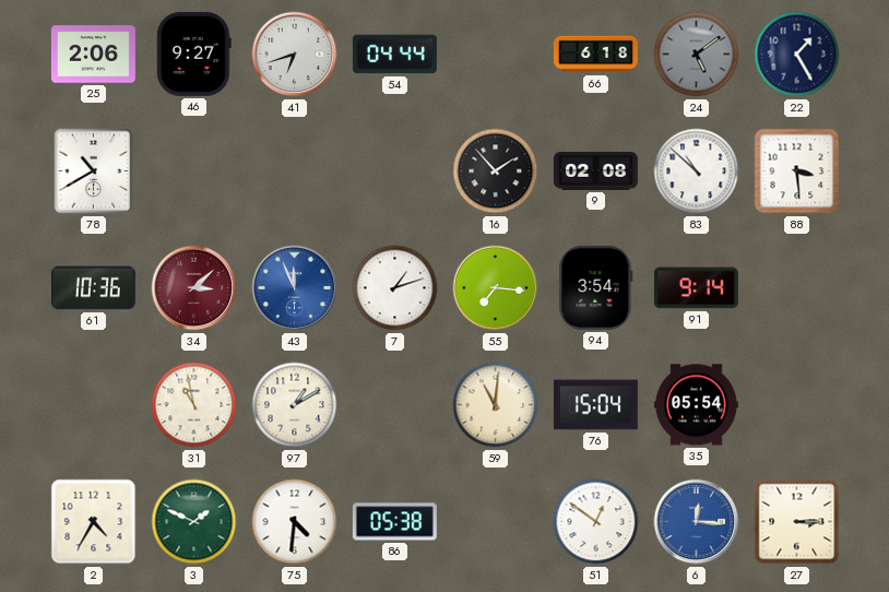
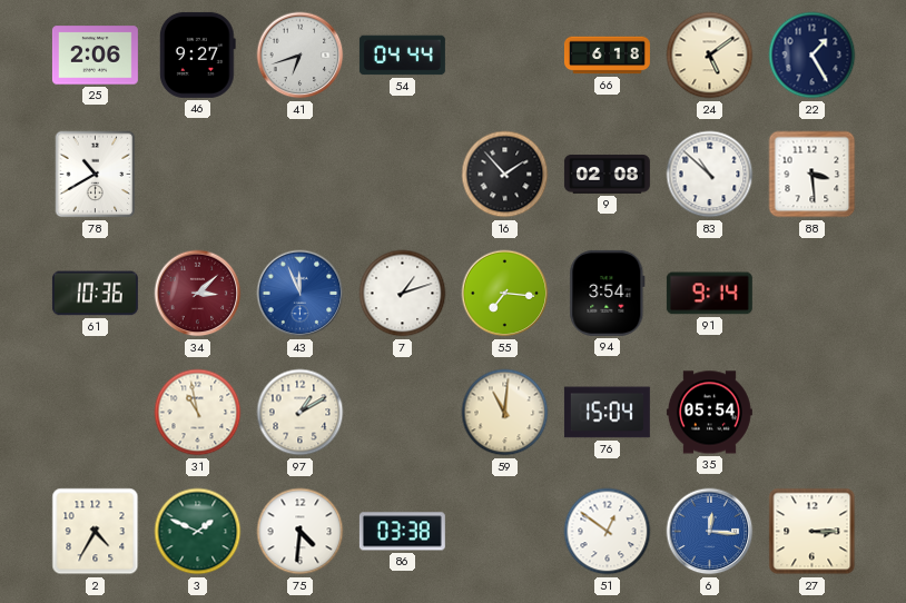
24 dial: grey -> cream (710, 56)
86: 05:38 -> 03:38 (402, 532)
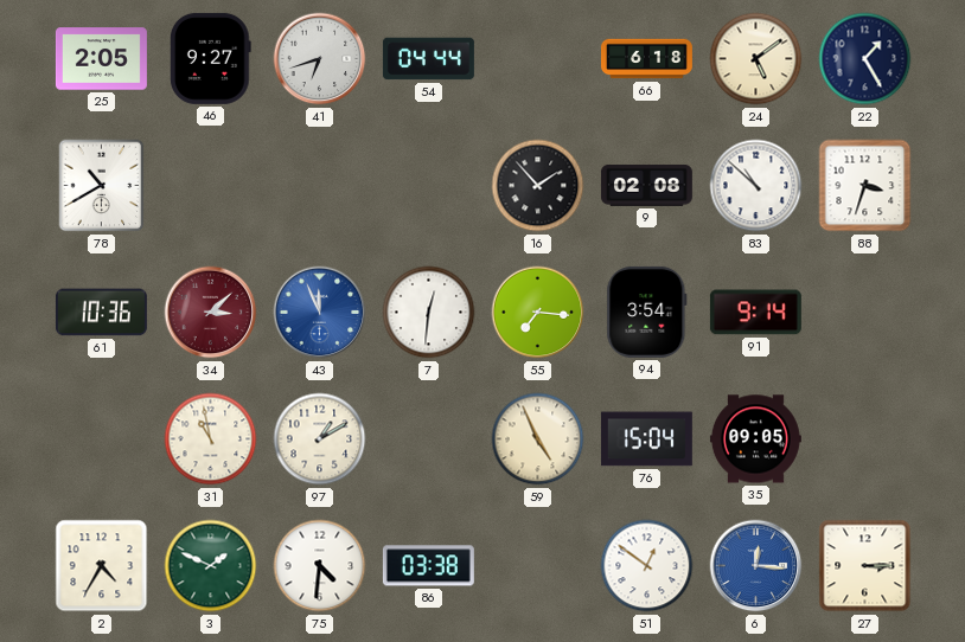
25: 2:06 -> 2:05 (101, 59)
88: 3:29 -> 3:33 (865, 186)
7: 1:12 -> 12:31 (429, 313)
59: 11:01 -> 4:56 (538, 439)
35: 05:54 -> 09:05 (755, 439)
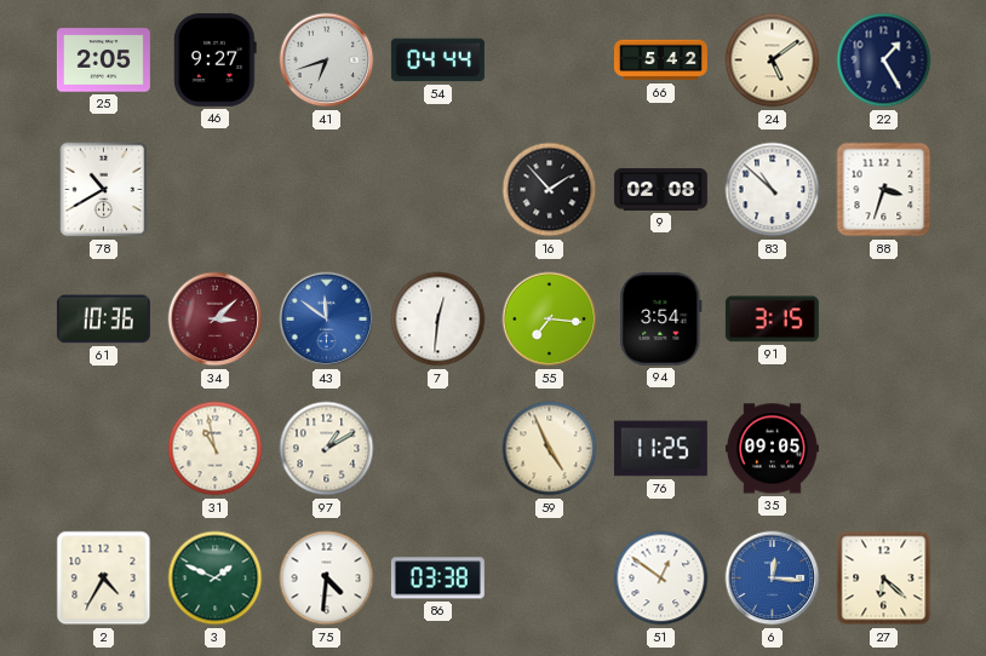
66: 6:18 -> 5:42 (660, 61)
43: 11:56 -> 11:51 (327, 320)
91: 9:14 -> 3:15 (772, 320)
76: 15:04 -> 11:25 (660, 449)
27: 3:15 -> 6:22 (884, 579)
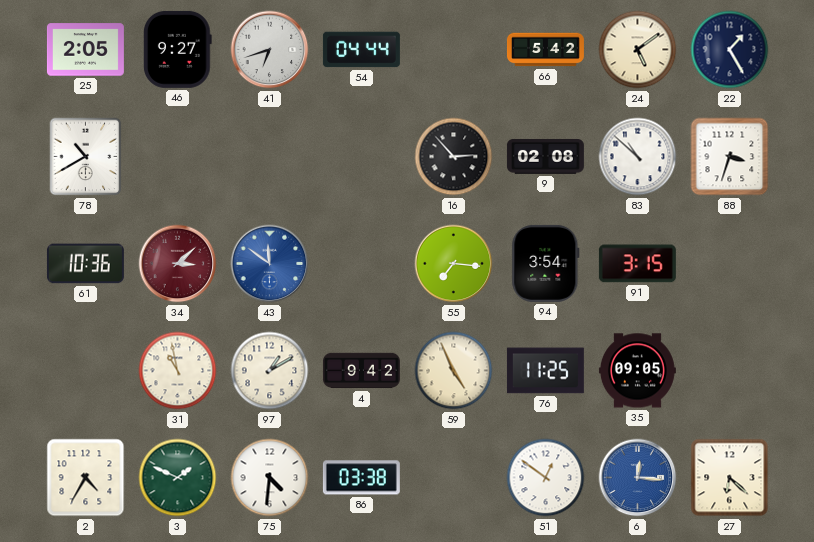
16: 1:53 -> 2:53 (454, 157)
7: 12:31 -> none (438, 320)
4: none -> 9:42 (361, 371)
